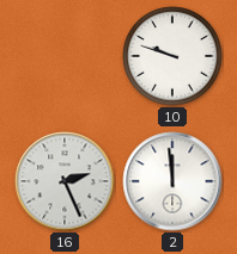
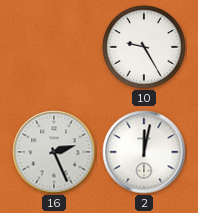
10: 9:48 -> 9:25 (144, 47)
2: 11:59 -> 12:02 (144, 152)
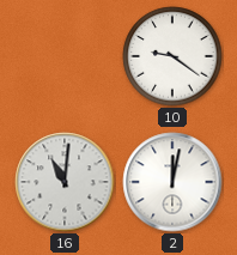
10: 9:25 -> 9:21 (172, 56)
16: 2:26 -> 11:01 (65, 182)
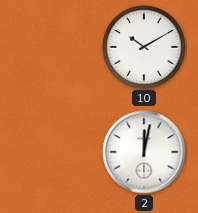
10: 9:21 -> 10:10 (144, 47)
16: 11:01 -> none (65, 182)
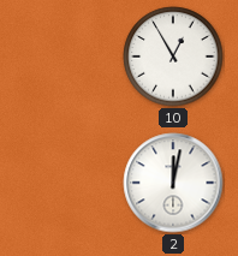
10: 10:10 -> 12:55 (173, 56)
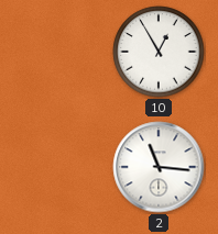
2: 12:02 -> 11:16 (159, 167)
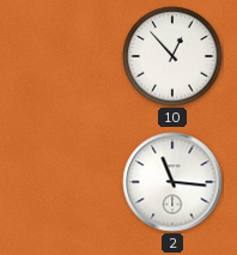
10: 12:55 -> 12:53 (172, 56)
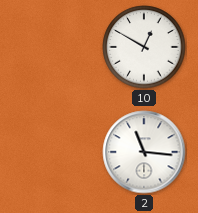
10: 12:53 -> 12:50 (144, 47)
